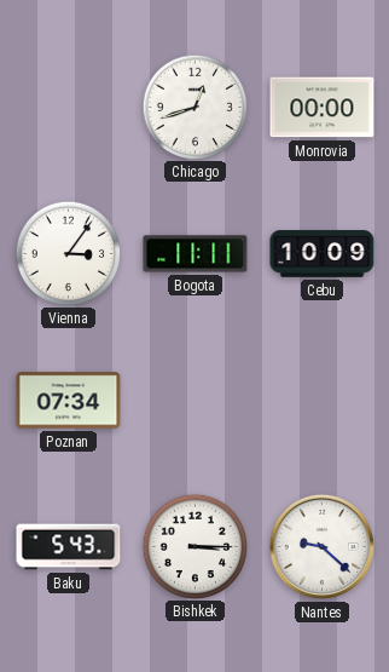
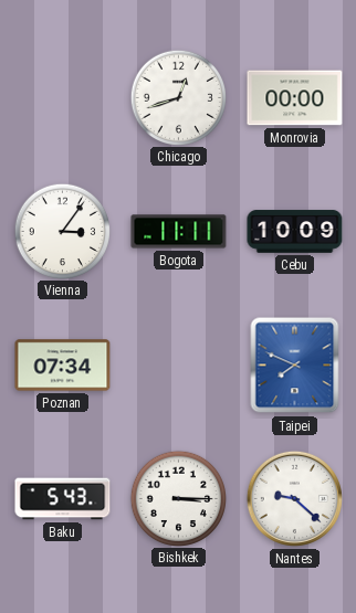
Taipei: none -> 7:49 (295, 366)
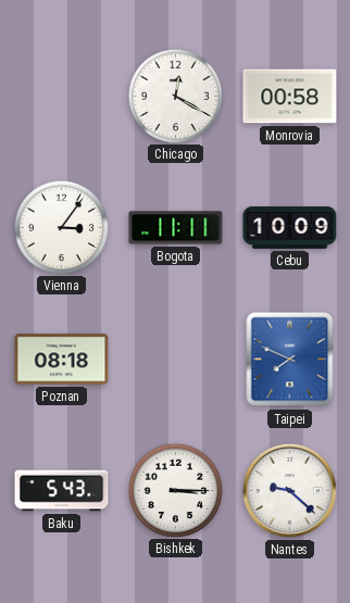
Chicago: 12:42 -> 12:20 (175, 96)
Monrovia: 00:00 -> 00:58 (290, 97)
Poznan: 07:34 -> 08:18 (62, 360)
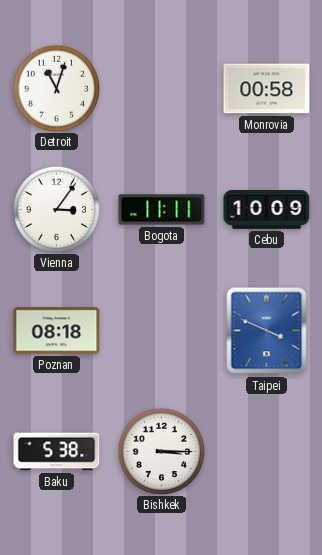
Detroit: none -> 11:03 (56, 88)
Chicago: 12:20 -> none (175, 96)
Taipei: 7:49 -> 3:49 (267, 331)
Baku: 5:43 -> 5:38 (57, 452)
Nantes: 9:22 -> none (289, 490)
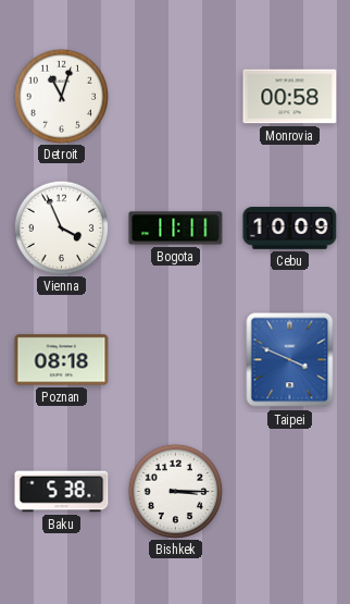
Vienna: 3:06 -> 3:56 (61, 227)
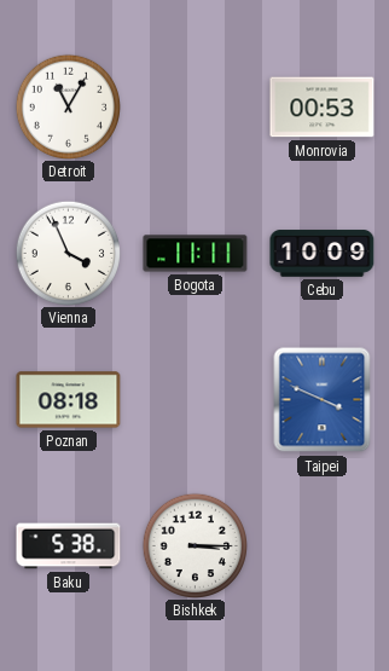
Detroit: 11:03 -> 11:05 (68, 106)
Monrovia: 00:58 -> 00:53 (323, 108)
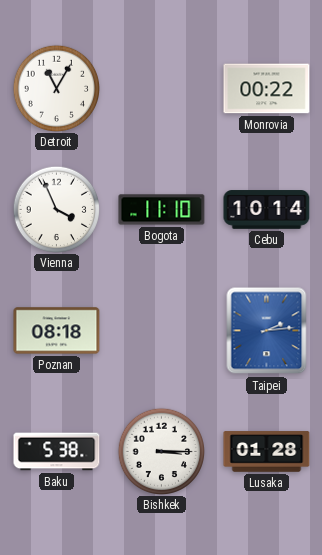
Monrovia: 00:53 -> 00:22 (267, 89)
Bogota: 11:11 -> 11:10 (162, 210)
Cebu: 10:09 -> 10:14 (267, 210)
Taipei: 3:49 -> 2:14 (267, 331)
Lusaka: none -> 01:28 (267, 452)
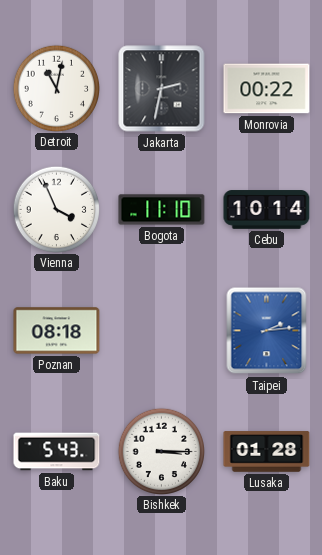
Detroit: 11:05 -> 11:02 (56, 88)
Jakarta: none -> 2:32 (162, 89)
Baku: 5:38 -> 5:43 (57, 452)
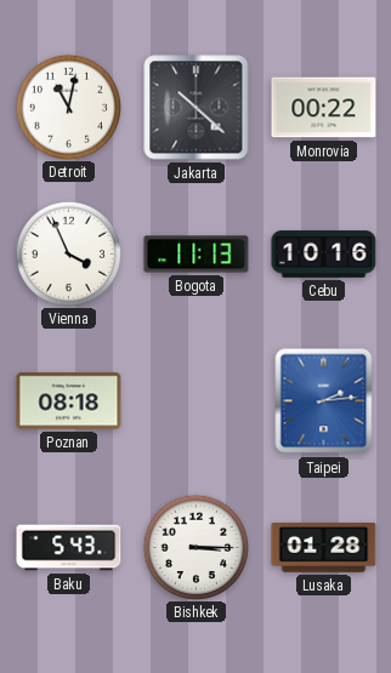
Jakarta: 2:32 -> 10:22 (197, 108)
Bogota: 11:10 -> 11:13 (197, 255)
Cebu: 10:14 -> 10:16 (324, 255)
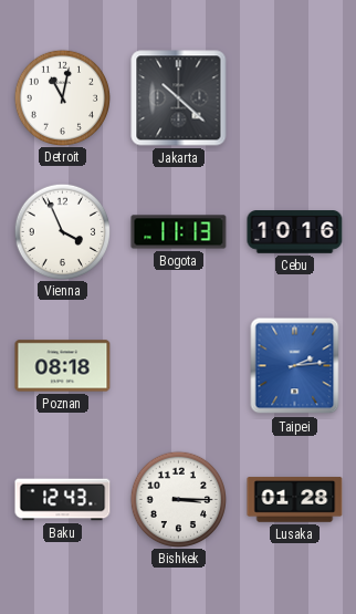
Monrovia: 00:22 -> none (324, 108)
Baku: 5:43 -> 12:43 (63, 500)
